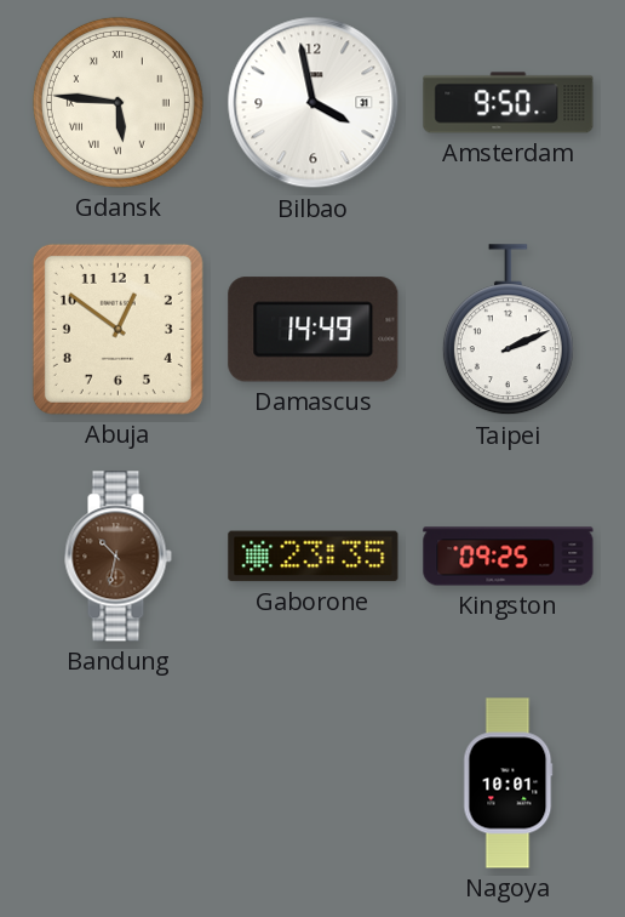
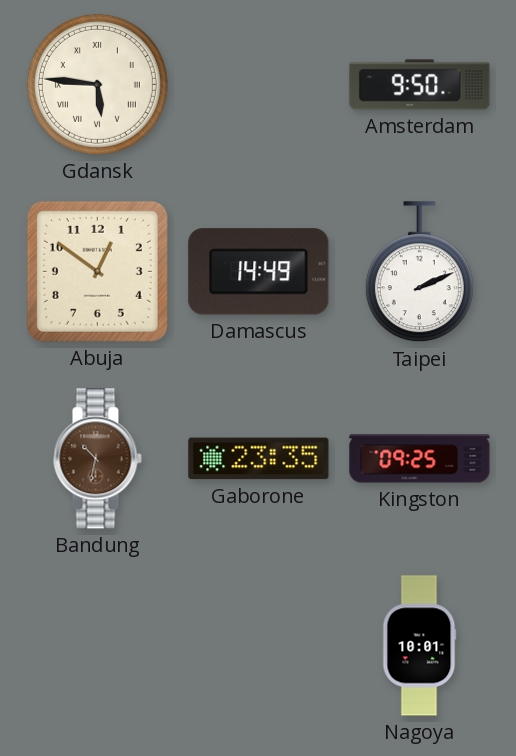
Bilbao: 3:58 -> none (314, 103)
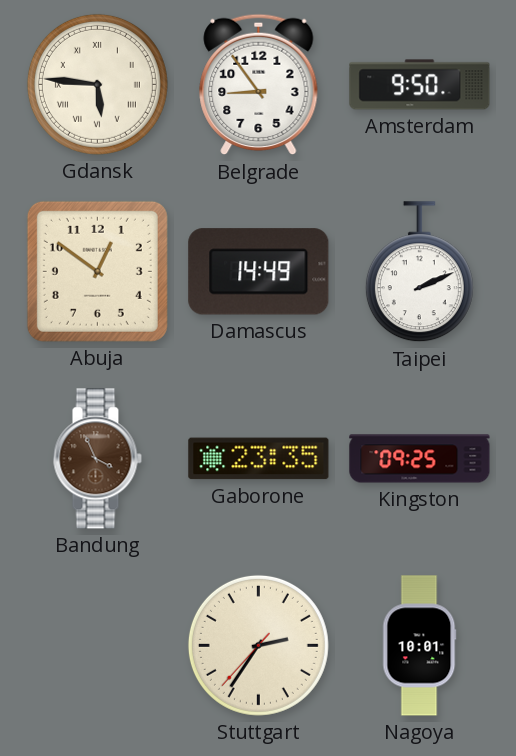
Belgrade: none -> 8:54 (259, 85)
Bandung: 10:32 -> 3:56 (97, 459)
Stuttgart: none -> 2:35 (258, 645)
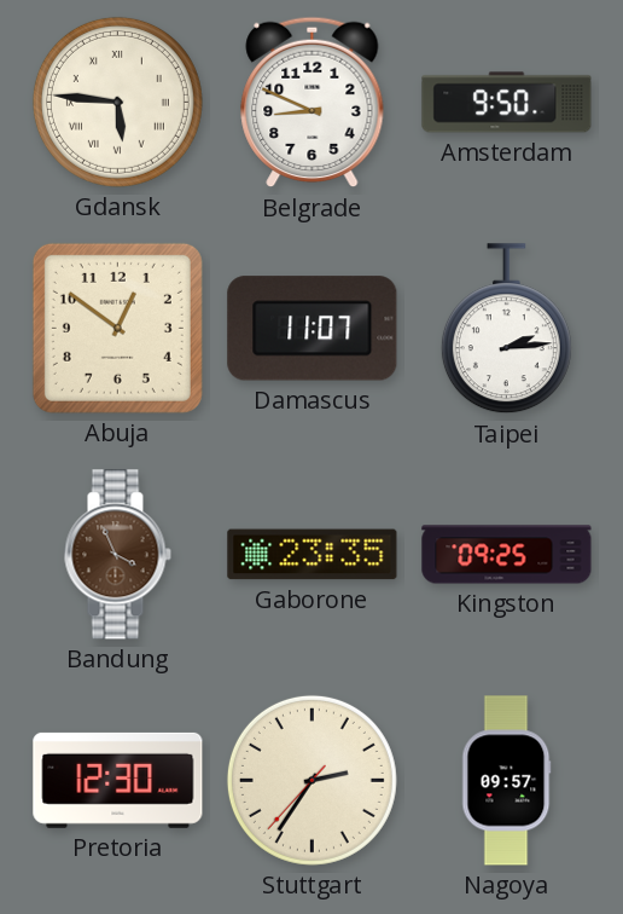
Belgrade: 8:54 -> 8:49 (313, 103)
Damascus: 14:49 -> 11:07 (313, 329)
Taipei: 2:11 -> 2:14 (506, 329)
Pretoria: none -> 12:30 (118, 780)
Nagoya: 10:01 -> 09:57 (507, 781)
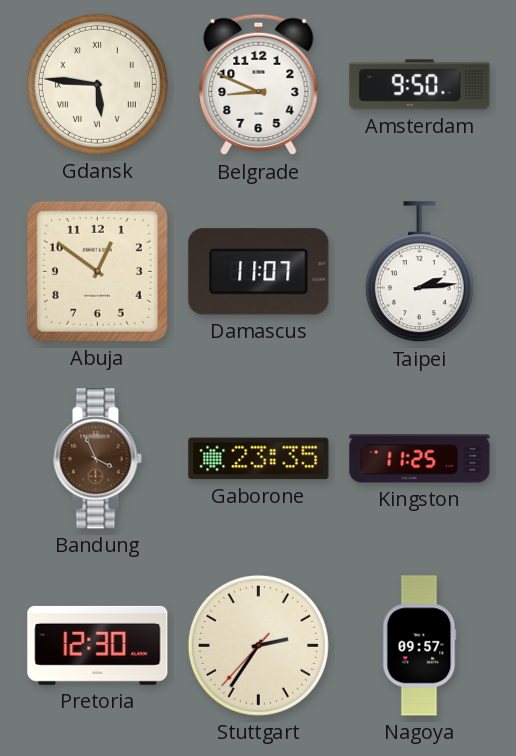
Kingston: 09:25 -> 11:25 (420, 459)
